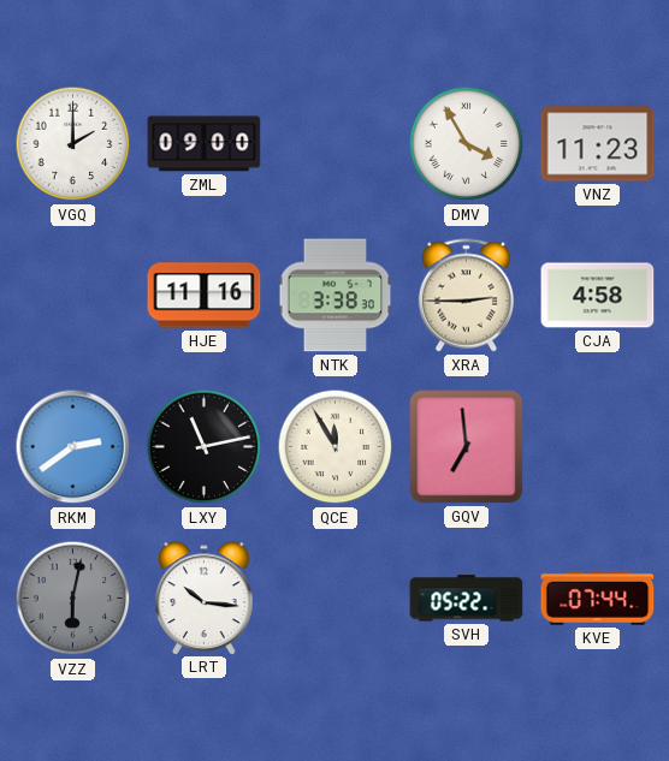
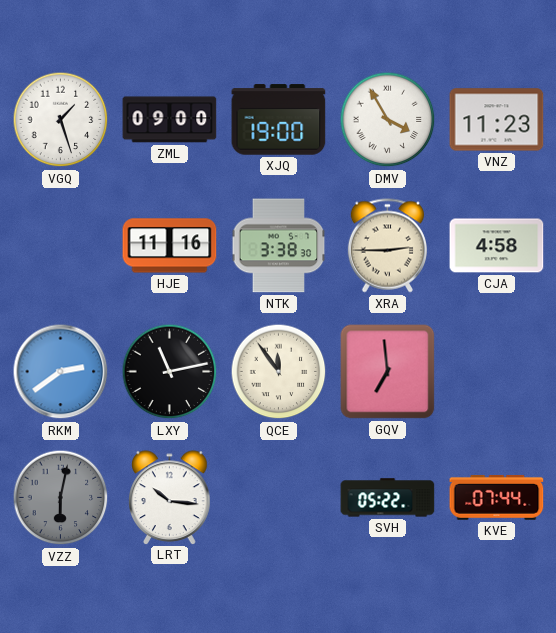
VGQ: 2:00 -> 1:27 (61, 120)
XJQ: none -> 19:00 (279, 120)
QCE: 11:55 -> 11:54 (279, 372)
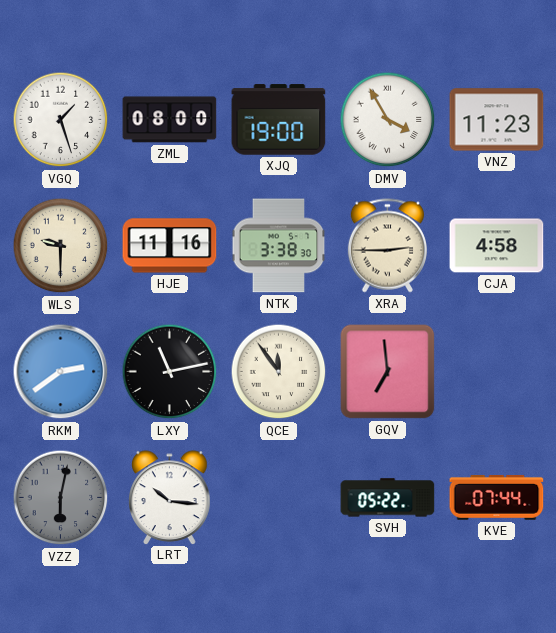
ZML: 09:00 -> 08:00 (170, 120)
WLS: none -> 9:30 (61, 246)
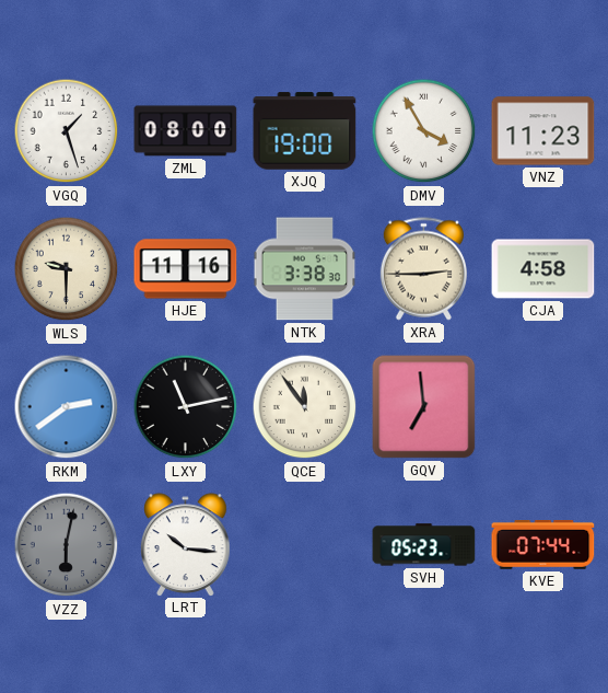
SVH: 05:22 -> 05:23 (424, 545)
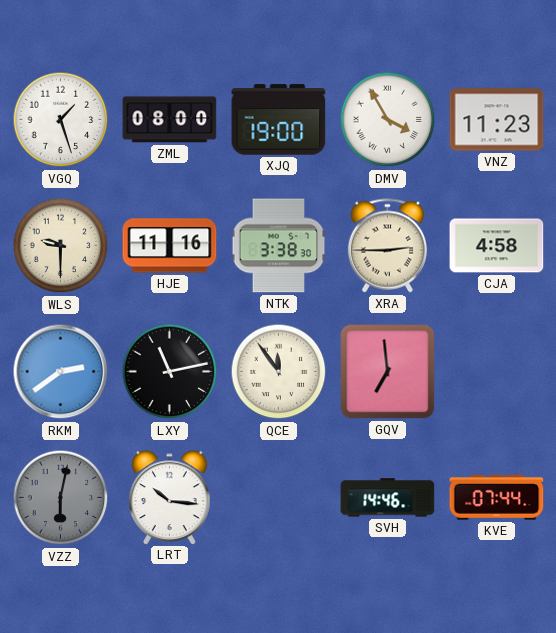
SVH: 05:23 -> 14:46 (388, 498)
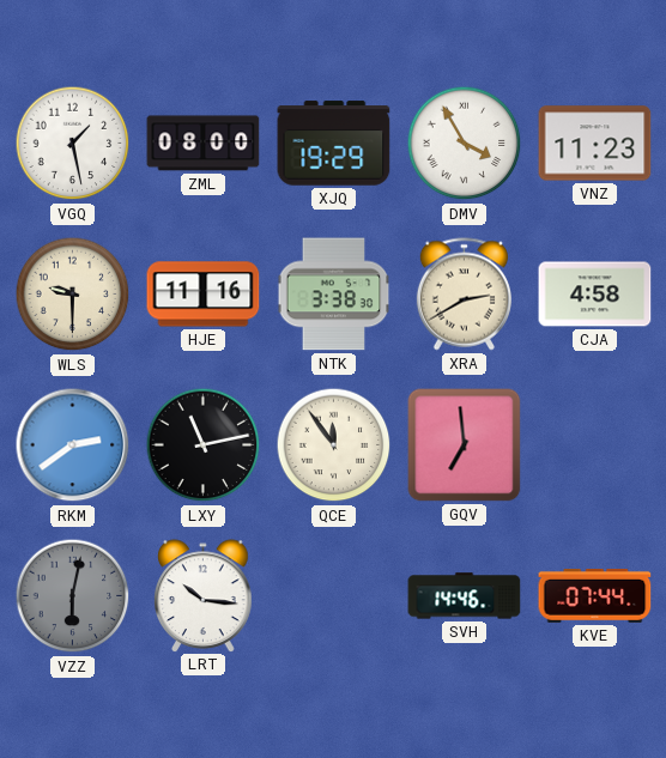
VGQ: 1:27 -> 1:28 (73, 144)
XJQ: 19:00 -> 19:29 (334, 144)
XRA: 2:45 -> 2:40 (464, 295)
